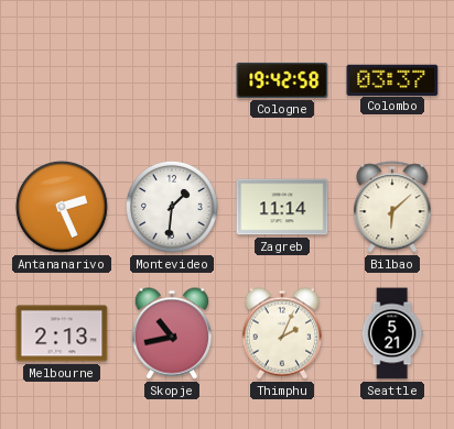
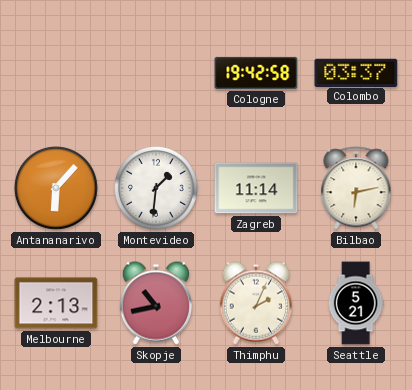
Antananarivo: 2:26 -> 6:07 (56, 188)
Bilbao: 6:08 -> 6:13 (356, 188)
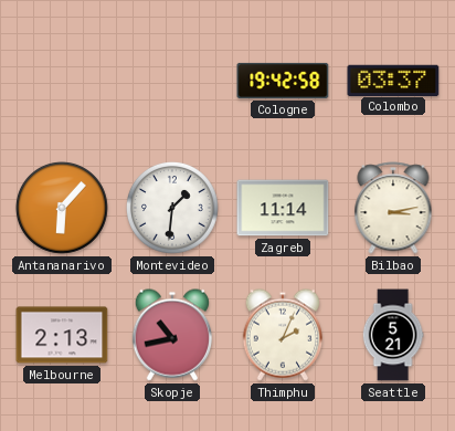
Bilbao: 6:13 -> 3:13 (393, 208)
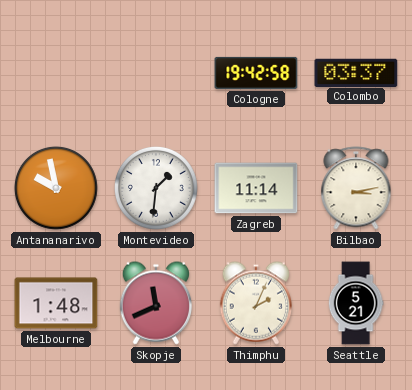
Antananarivo: 6:07 -> 9:58 (56, 188)
Melbourne: 2:13 -> 1:48 (56, 303)
Skopje: 10:43 -> 11:41 (155, 303)
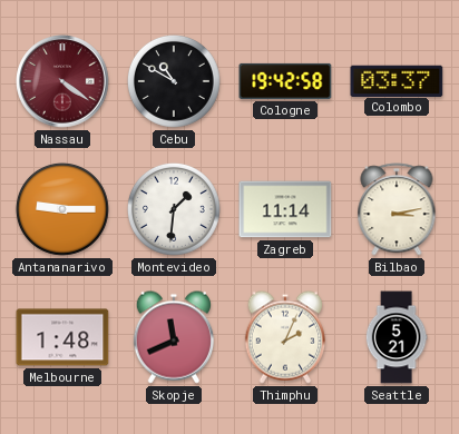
Nassau: none -> 4:21 (62, 81)
Cebu: none -> 10:50 (174, 81)
Antananarivo: 9:58 -> 9:15 (62, 209)
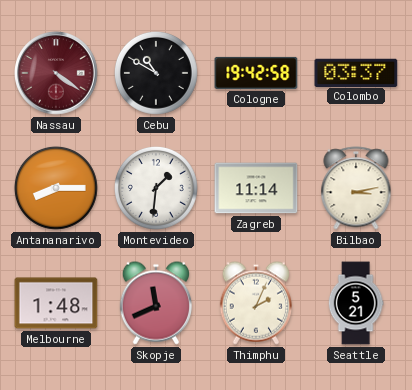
Antananarivo: 9:15 -> 8:15 (56, 188)
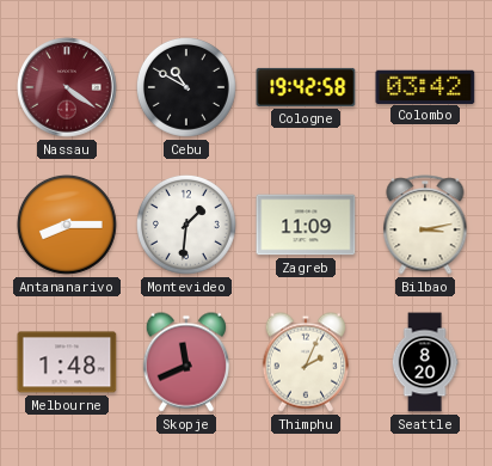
Colombo: 03:37 -> 03:42 (425, 86)
Zagreb: 11:14 -> 11:09 (306, 225)
Seattle: 5:21 -> 8:20 (425, 362)
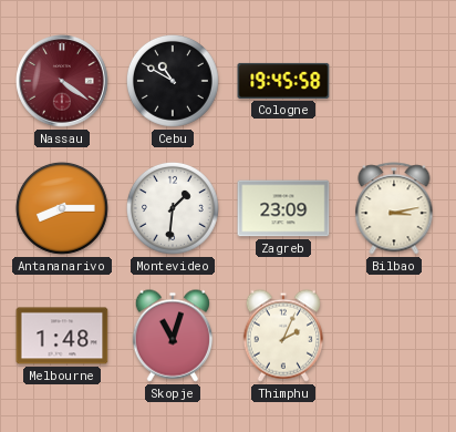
Cologne: 19:42 -> 19:45 (283, 81)
Colombo: 03:42 -> none (425, 86)
Zagreb: 11:09 -> 23:09 (283, 208)
Skopje: 11:41 -> 11:03 (172, 336)
Seattle: 8:20 -> none (425, 362)
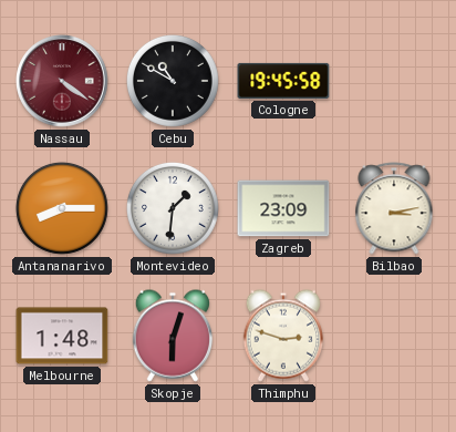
Skopje: 11:03 -> 6:03 (172, 336)
Thimphu: 2:04 -> 2:48 (282, 336)
